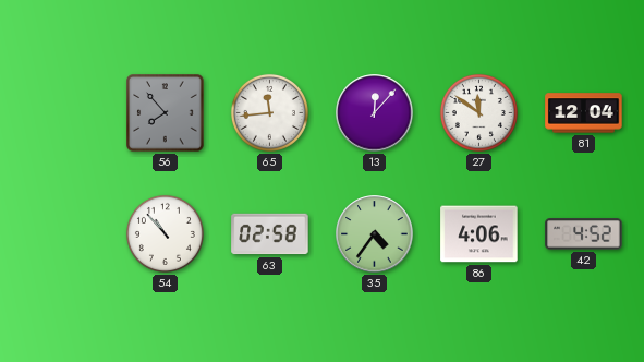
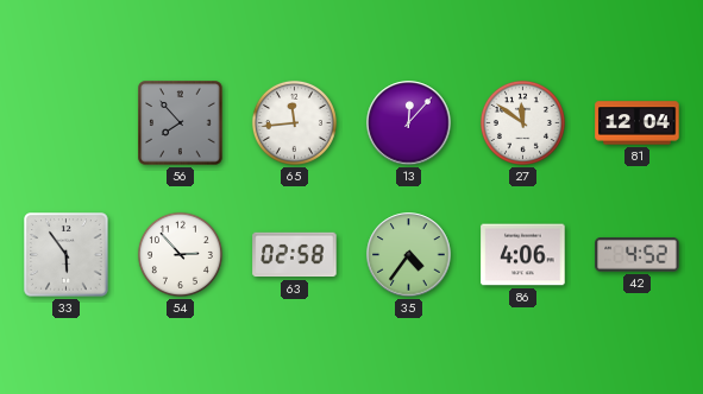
33: none -> 5:54 (67, 255)
54: 10:53 -> 2:53 (180, 254)
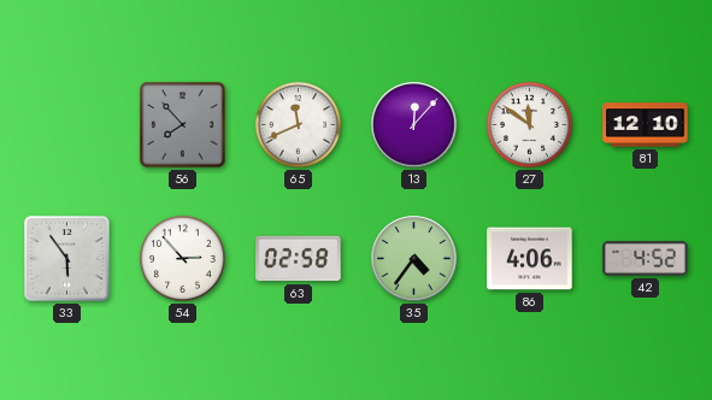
65: 11:44 -> 11:41 (298, 124)
81: 12:04 -> 12:10 (646, 125)
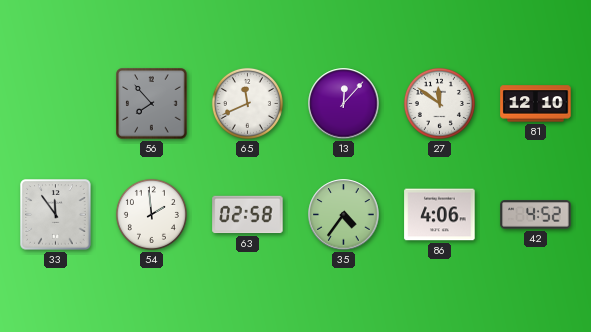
33: 5:54 -> 11:54 (56, 215)
54: 2:53 -> 1:59 (151, 214)
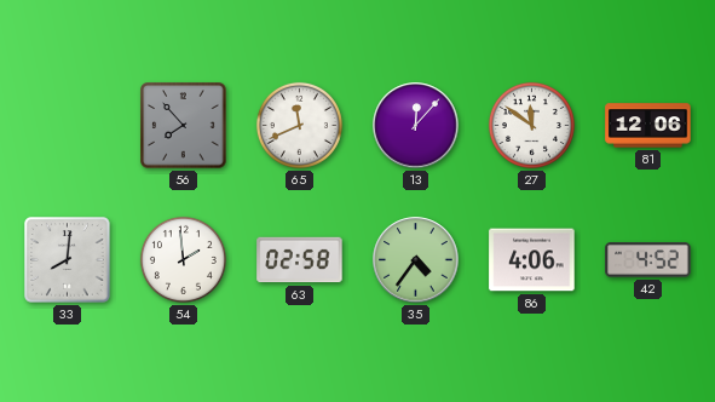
81: 12:10 -> 12:06 (648, 126)
33: 11:54 -> 8:01 (68, 260)
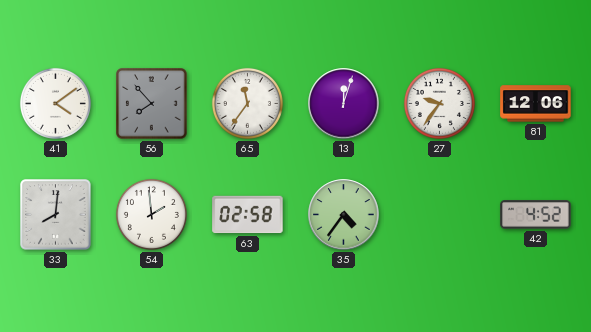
41: none -> 4:09 (55, 103)
65: 11:41 -> 11:36 (247, 103)
13: 12:07 -> 12:03 (344, 104)
27: 11:51 -> 9:36 (439, 103)
86: 4:06 -> none (532, 260)
